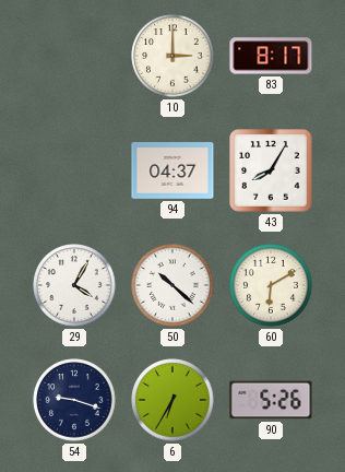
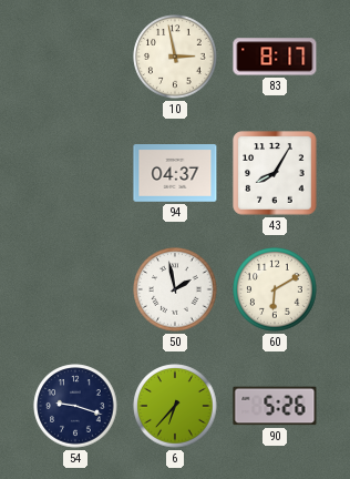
10: 3:00 -> 2:58 (175, 57)
29: 4:05 -> none (74, 285)
50: 10:22 -> 1:58 (175, 289)
6: 6:35 -> 6:37 (175, 406)
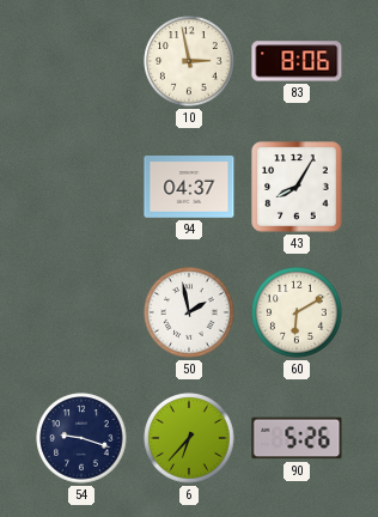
83: 8:17 -> 8:06 (297, 61)
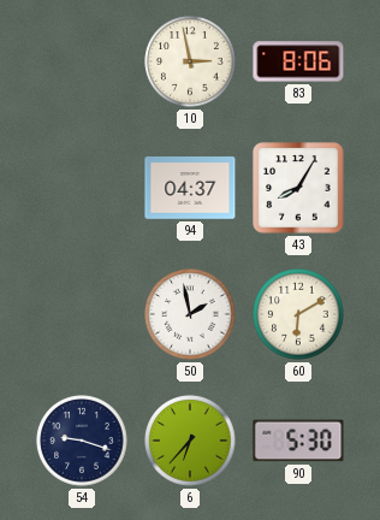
90: 5:26 -> 5:30 (298, 441)
